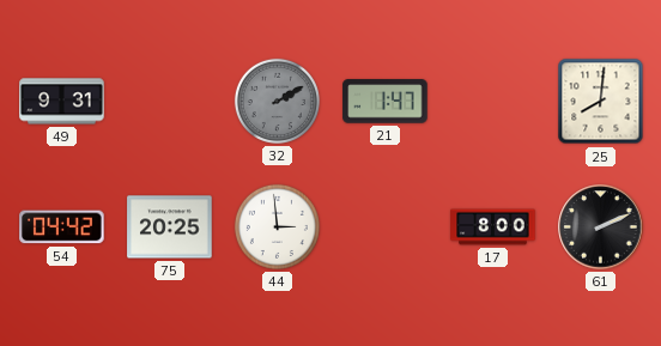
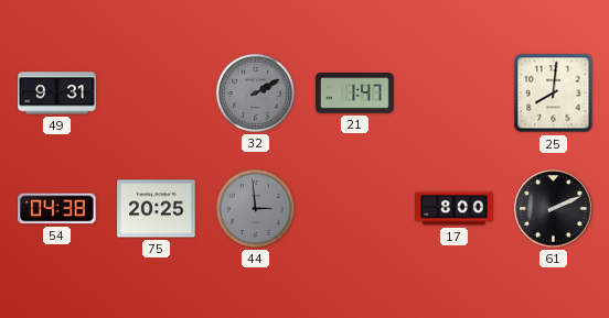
54: 04:42 -> 04:38 (57, 209)
44 dial: white -> grey (255, 208)
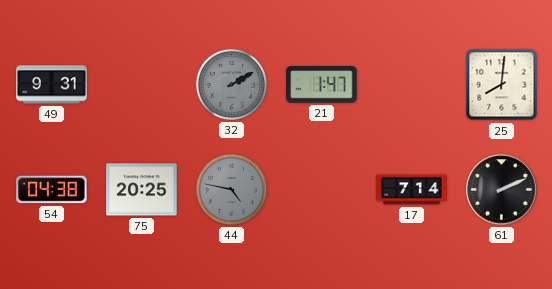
44: 2:59 -> 4:47 (231, 189)
17: 8:00 -> 7:14 (412, 190)
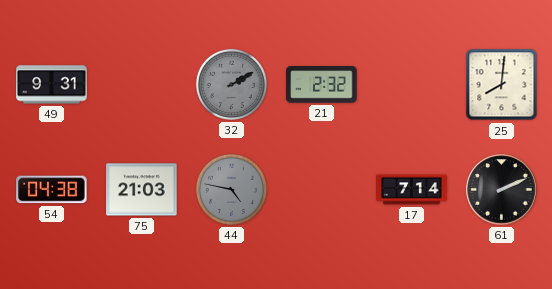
21: 1:47 -> 2:32 (322, 85)
75: 20:25 -> 21:03 (142, 190)
